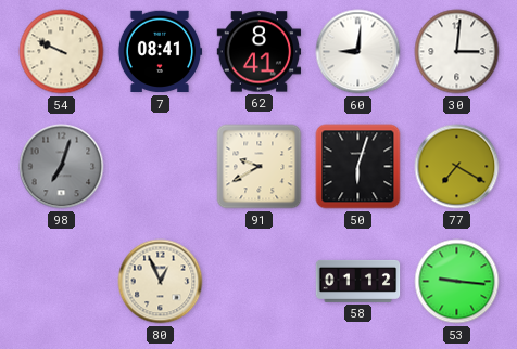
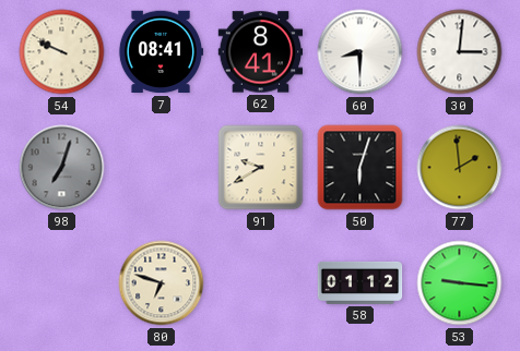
60: 9:01 -> 8:30 (361, 52)
77: 7:20 -> 1:59 (460, 168)
80: 12:56 -> 6:48 (162, 283)
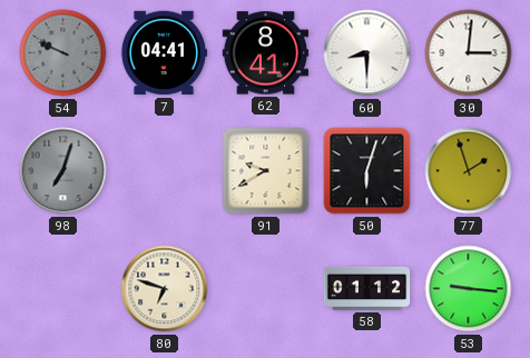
54 dial: cream -> grey (63, 53)
7: 08:41 -> 04:41 (164, 53)
77: 1:59 -> 1:57 (469, 171)
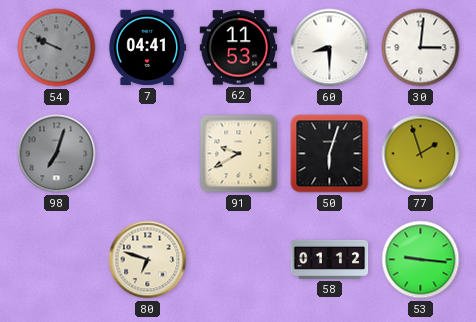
62: 8:41 -> 11:53 (239, 48)
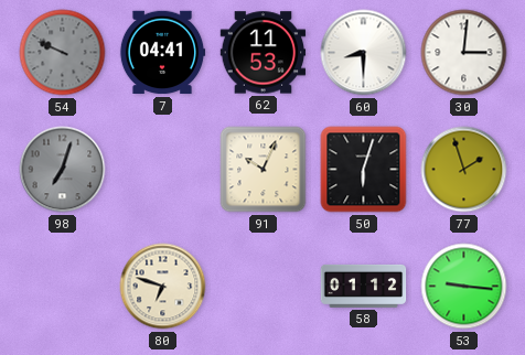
91: 9:40 -> 10:04 (264, 170)
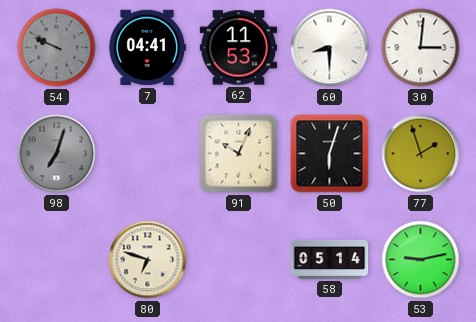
58: 01:12 -> 05:14 (330, 259)
53: 9:16 -> 9:13 (421, 260)
